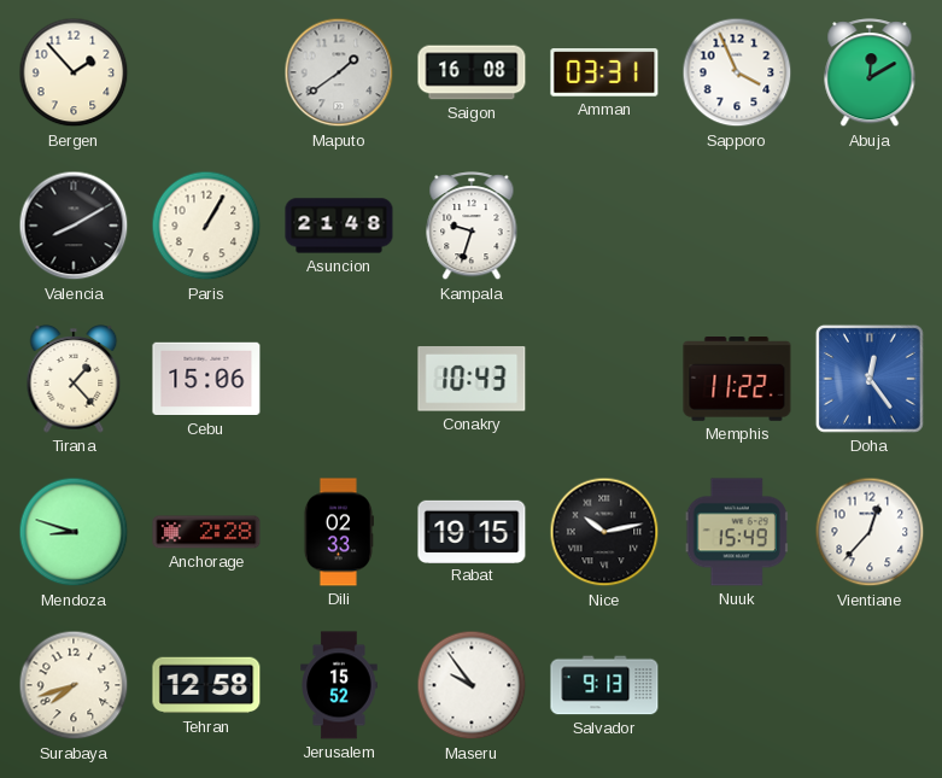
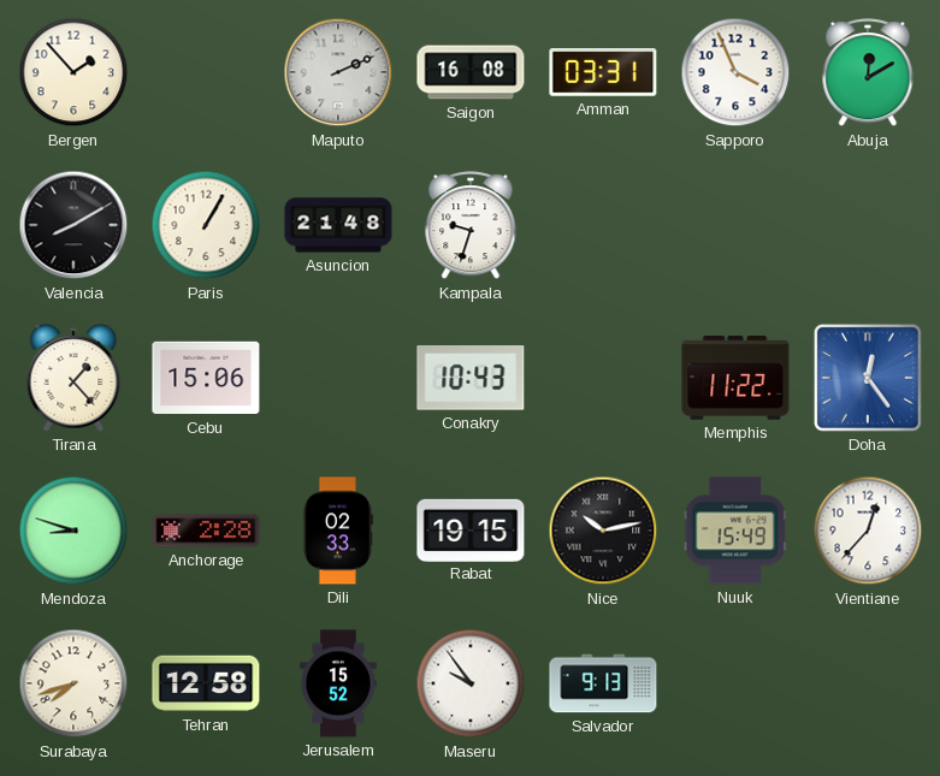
Maputo: 1:39 -> 2:11 (338, 72)
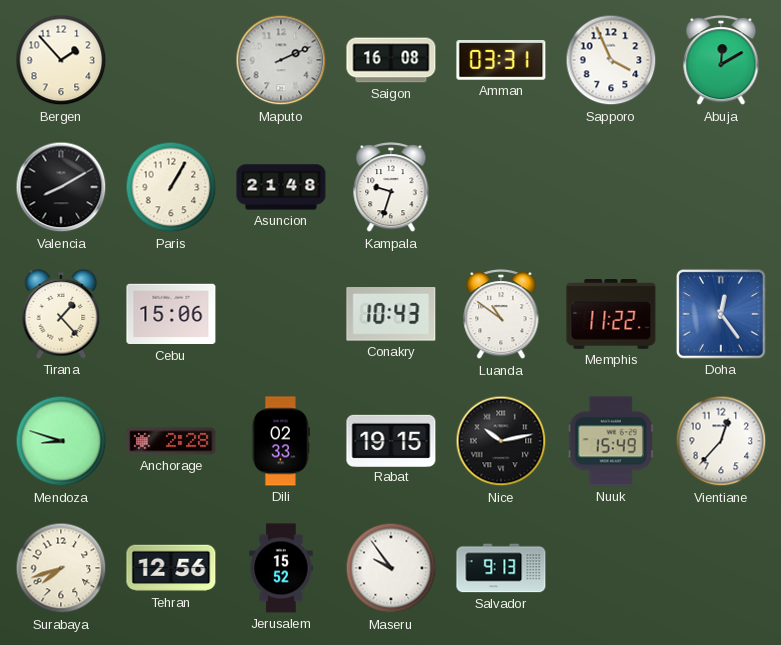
Luanda: none -> 10:51 (501, 315)
Tehran: 12:58 -> 12:56 (171, 568)
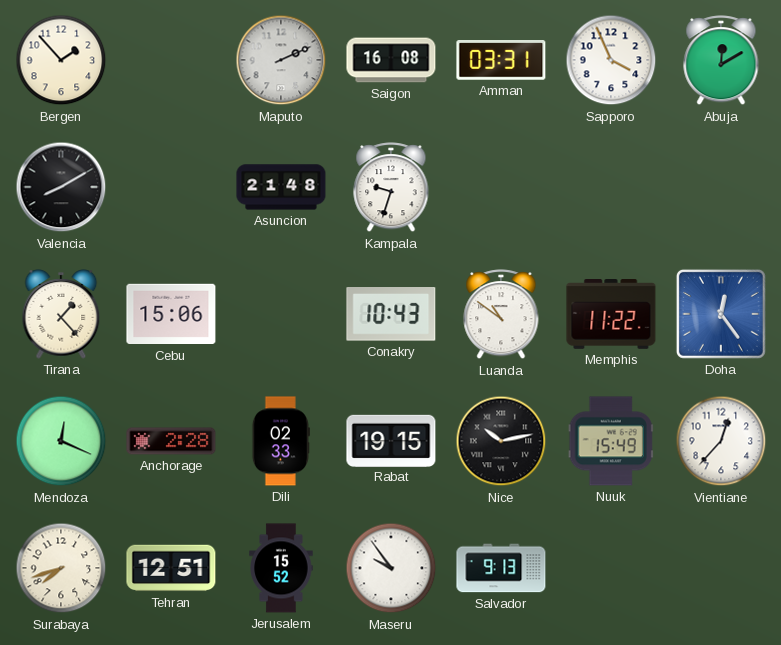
Paris: 1:05 -> none (171, 187)
Mendoza: 8:48 -> 12:19 (61, 441)
Tehran: 12:56 -> 12:51 (171, 568)
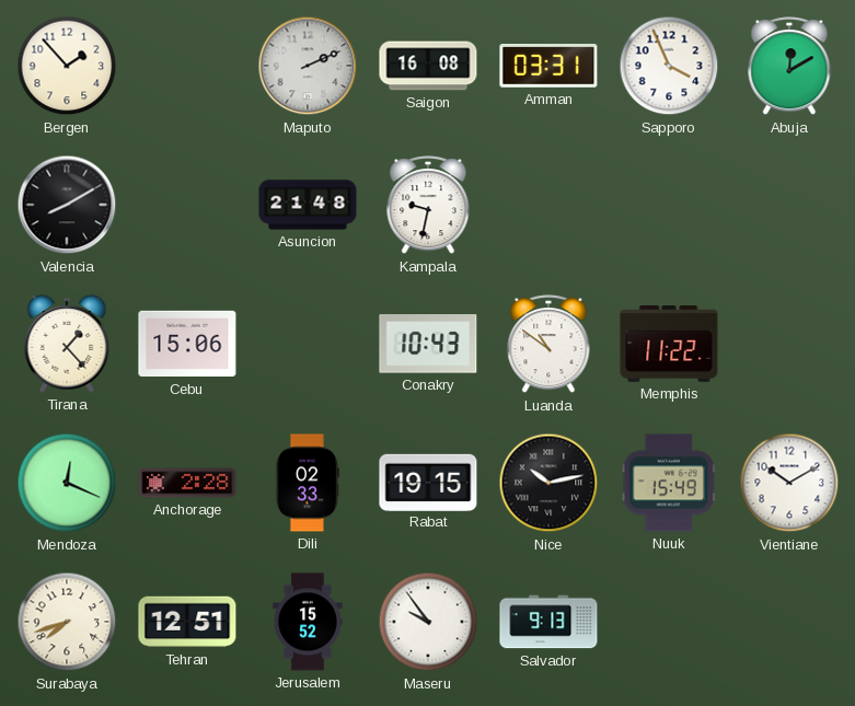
Kampala: 9:33 -> 9:32 (428, 206)
Doha: 12:24 -> none (721, 314)
Vientiane: 12:37 -> 10:10 (789, 483)
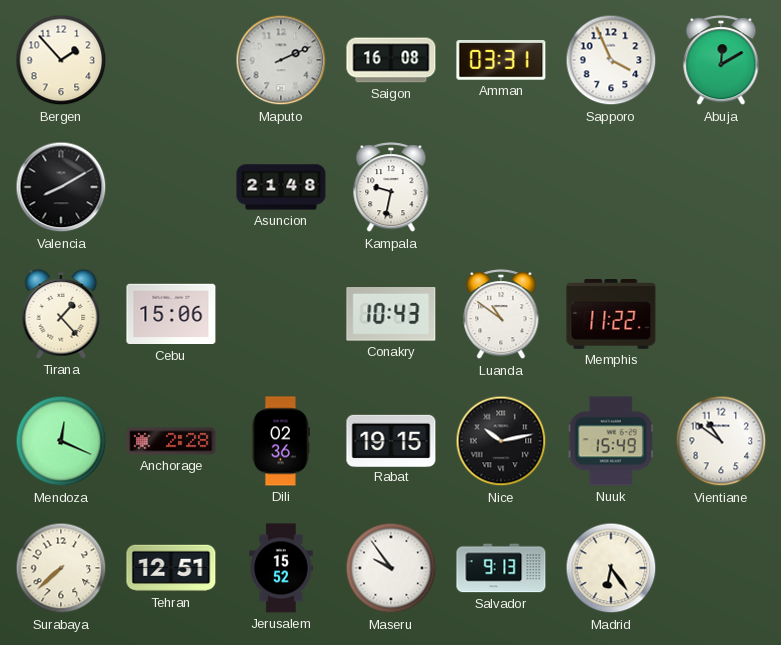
Dili: 02:33 -> 02:36 (281, 441)
Vientiane: 10:10 -> 10:51 (721, 441)
Surabaya: 7:42 -> 7:38 (61, 568)
Madrid: none -> 6:24 (611, 568)
